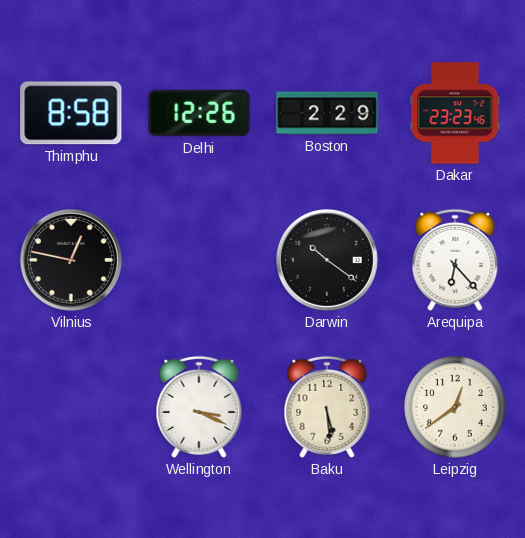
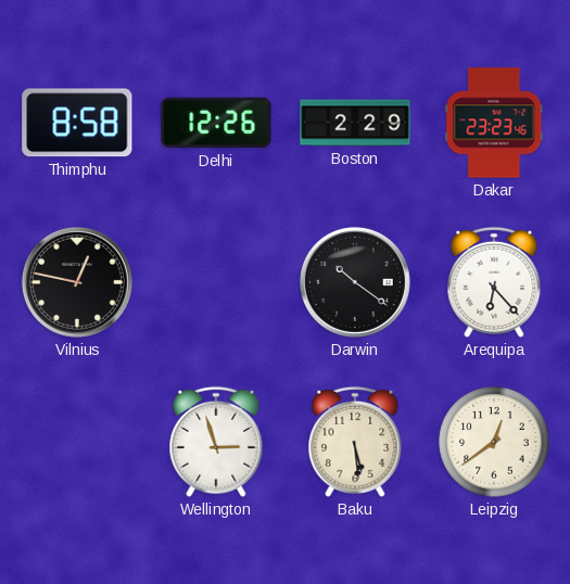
Wellington: 3:19 -> 2:57 (216, 442)
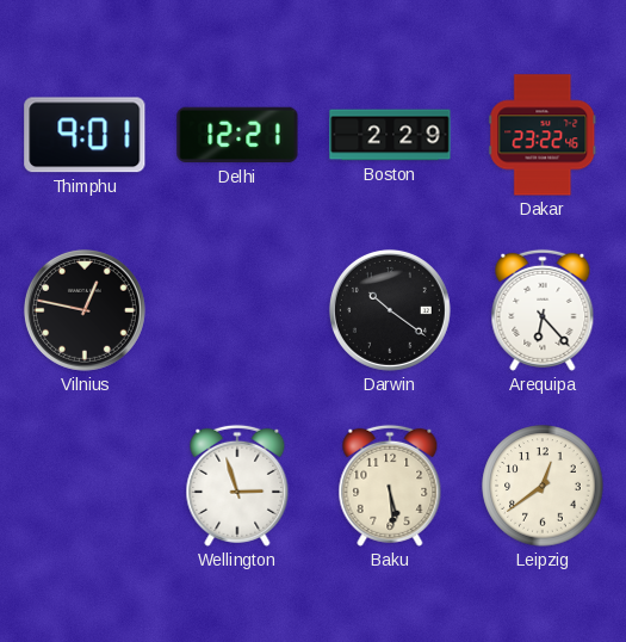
Thimphu: 8:58 -> 9:01 (85, 135)
Delhi: 12:26 -> 12:21 (237, 135)
Dakar: 23:23 -> 23:22 (543, 135)
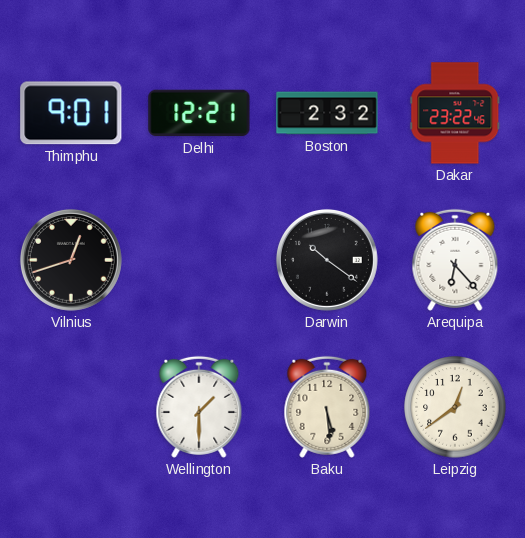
Boston: 2:29 -> 2:32 (327, 113)
Vilnius: 12:47 -> 12:42 (71, 260)
Wellington: 2:57 -> 1:30 (199, 407)
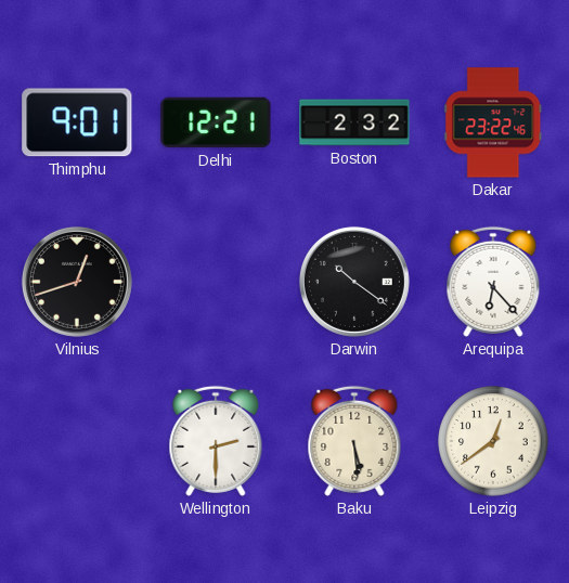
Wellington: 1:30 -> 2:30 (216, 441)
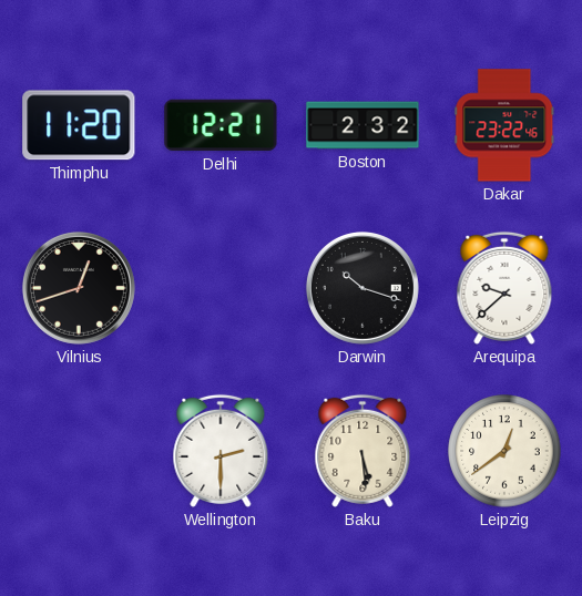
Thimphu: 9:01 -> 11:20 (79, 125)
Darwin: 10:21 -> 10:18 (363, 288)
Arequipa: 6:23 -> 9:38 (504, 288)
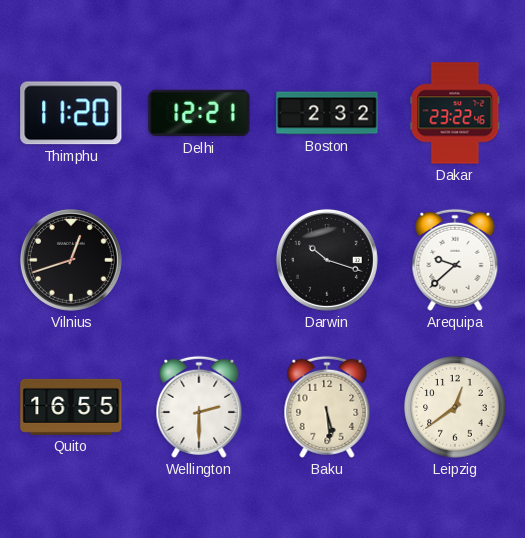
Quito: none -> 16:55 (71, 407)
